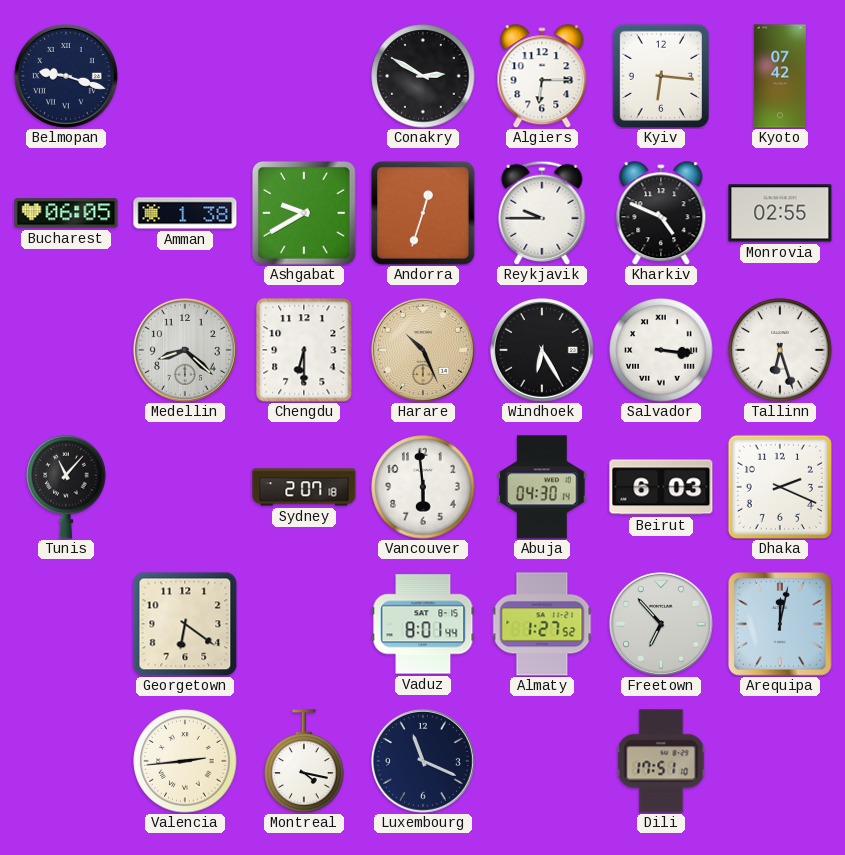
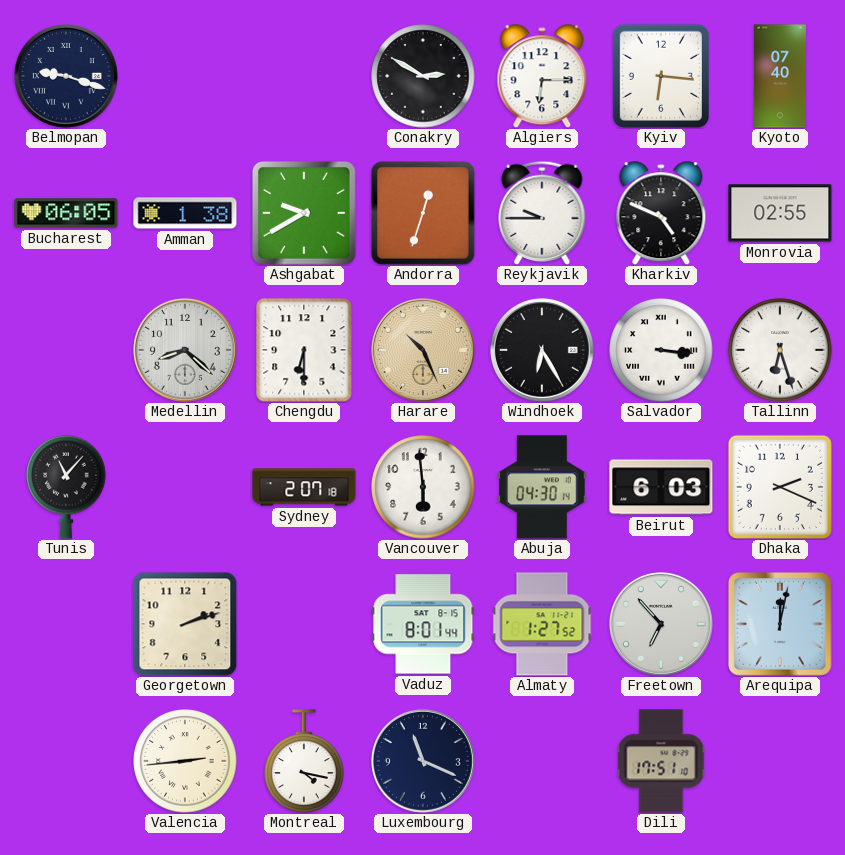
Kyoto: 07:42 -> 07:40 (780, 76)
Georgetown: 6:21 -> 2:12 (185, 624)
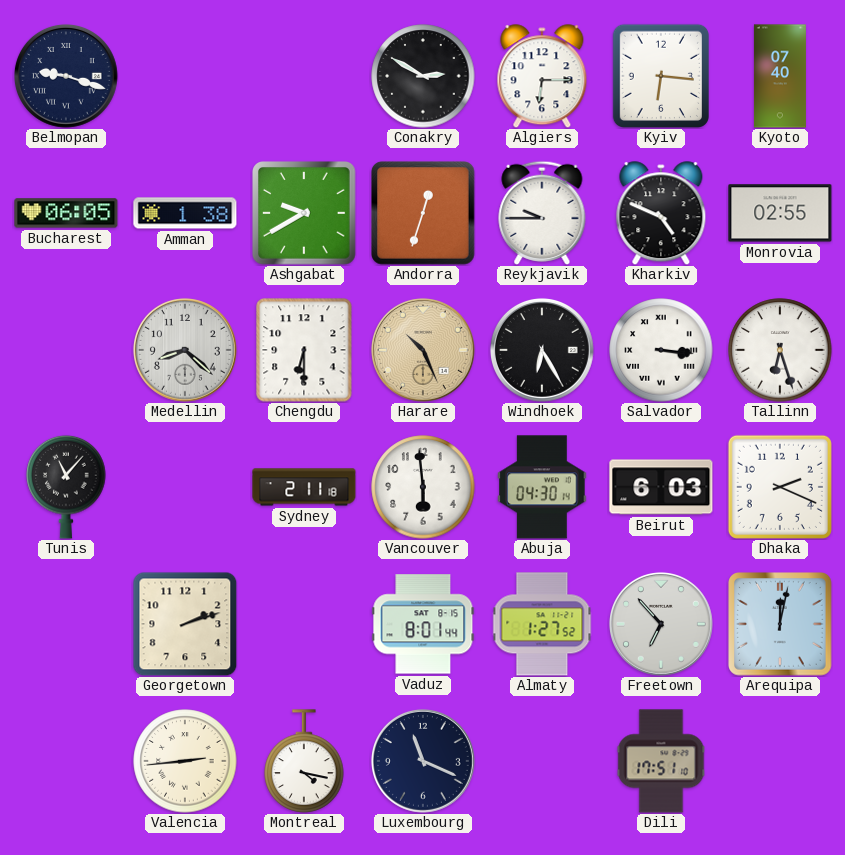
Sydney: 2:07 -> 2:11 (304, 487)
